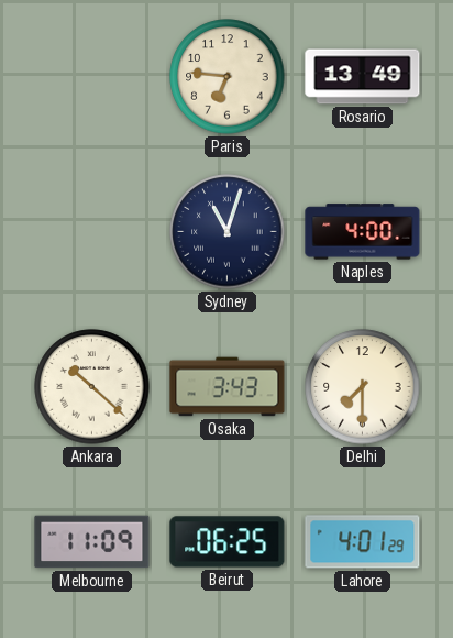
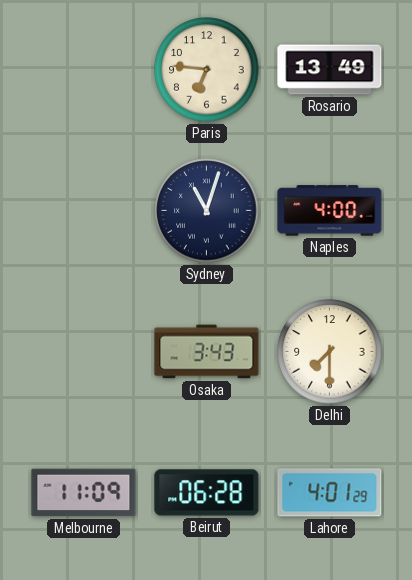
Ankara: 10:22 -> none (92, 387)
Beirut: 06:25 -> 06:28 (207, 493)
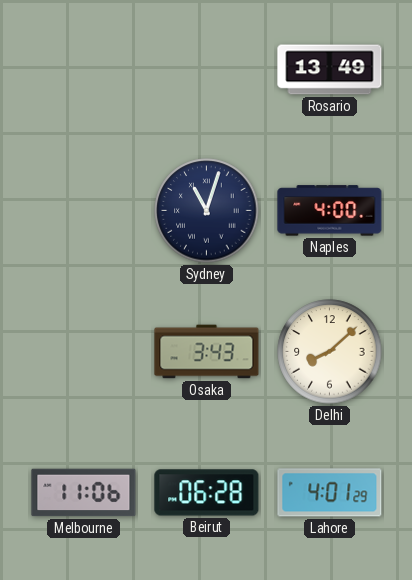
Paris: 6:46 -> none (207, 70)
Delhi: 7:30 -> 8:08 (330, 352)
Melbourne: 11:09 -> 11:06 (84, 493)
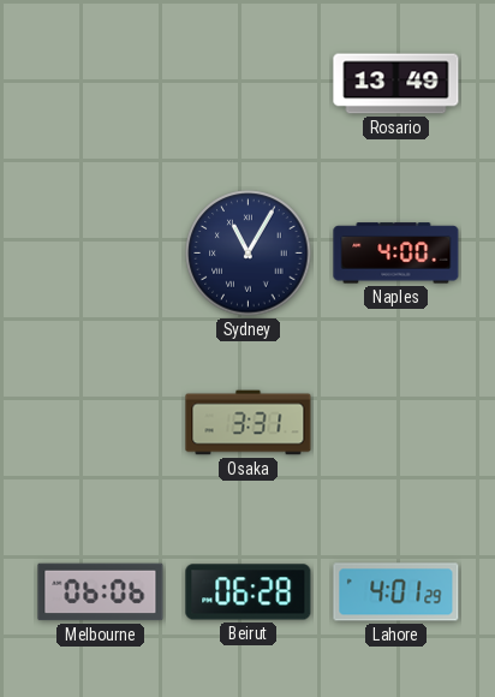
Sydney: 11:03 -> 11:05 (249, 254)
Osaka: 3:43 -> 3:31 (249, 423)
Delhi: 8:08 -> none (330, 352)
Melbourne: 11:06 -> 06:06 (101, 592)
